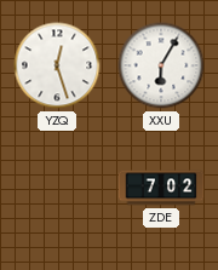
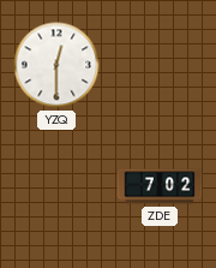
YZQ: 12:27 -> 12:30 (56, 65)
XXU: 6:05 -> none (161, 65)
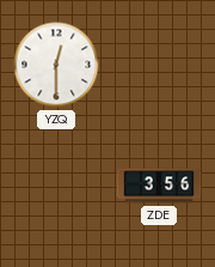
ZDE: 7:02 -> 3:56 (159, 186)
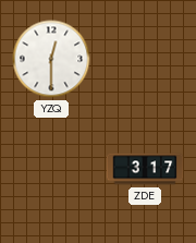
ZDE: 3:56 -> 3:17 (145, 169)
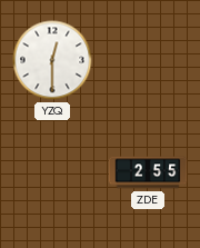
ZDE: 3:17 -> 2:55 (148, 172)
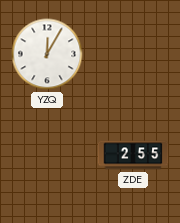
YZQ: 12:30 -> 12:05 (47, 54)
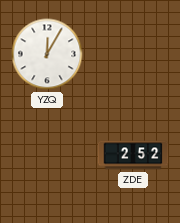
ZDE: 2:55 -> 2:52 (133, 155)
